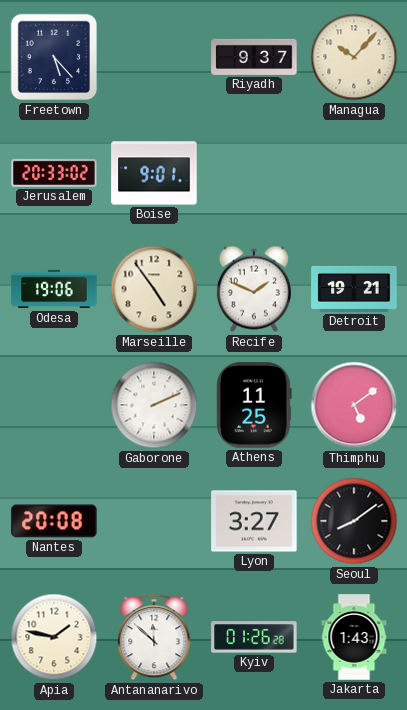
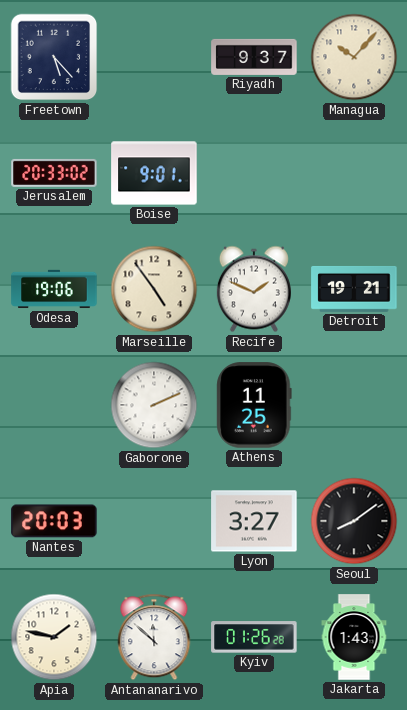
Thimphu: 5:09 -> none (354, 405)
Nantes: 20:08 -> 20:03 (54, 521)
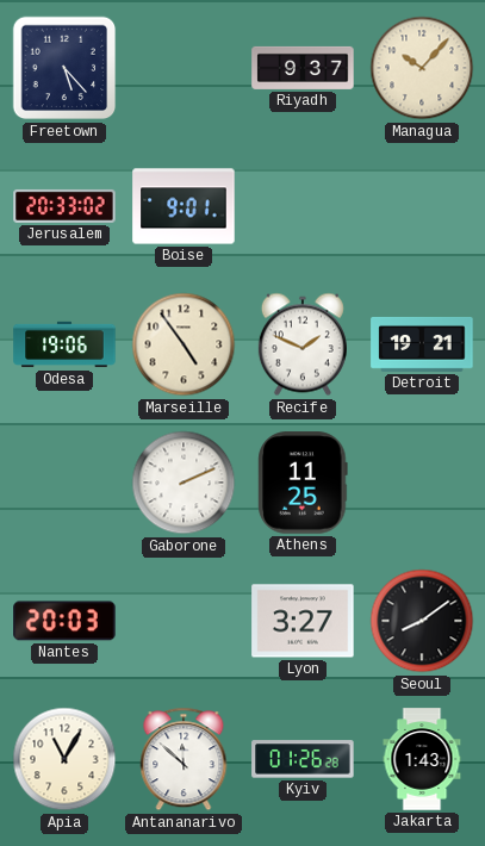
Apia: 1:47 -> 11:05 (64, 759)
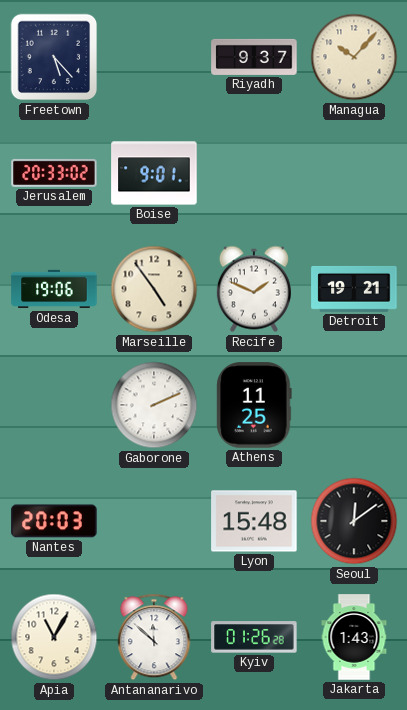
Lyon: 3:27 -> 15:48 (254, 521)
Seoul: 8:09 -> 12:09 (354, 521)
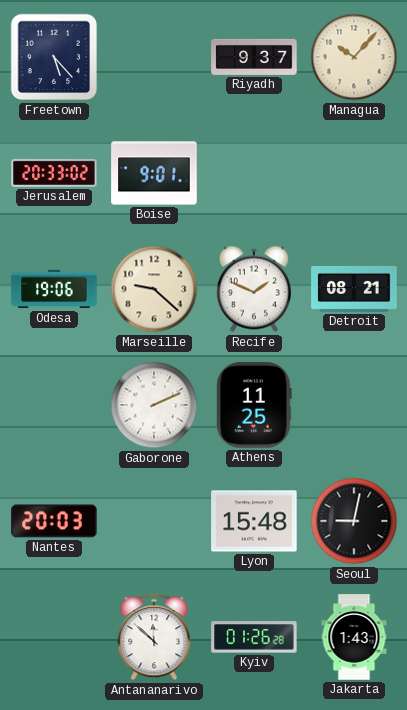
Marseille: 4:54 -> 9:22 (154, 289)
Detroit: 19:21 -> 08:21 (354, 289)
Seoul: 12:09 -> 9:02 (354, 521)
Apia: 11:05 -> none (54, 637)
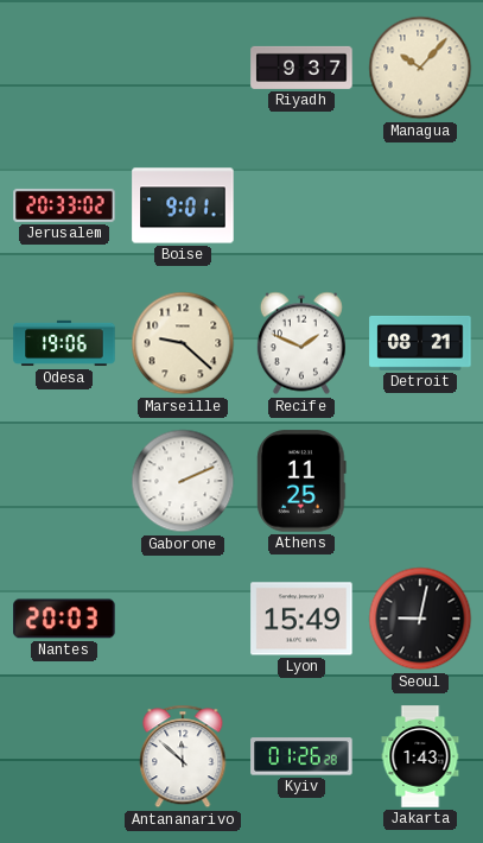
Freetown: 5:23 -> none (54, 57)
Lyon: 15:48 -> 15:49 (301, 619)
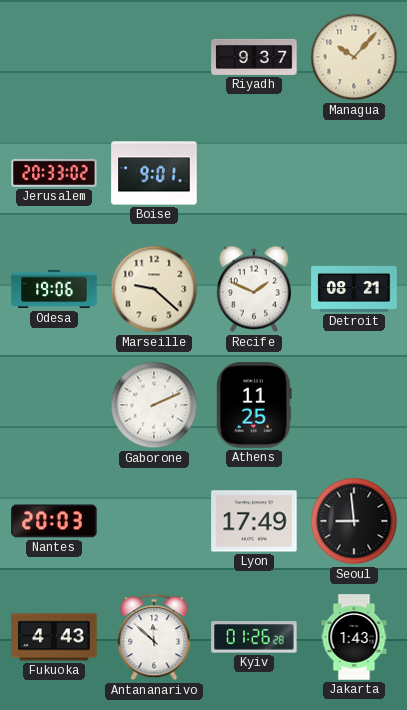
Lyon: 15:49 -> 17:49 (254, 521)
Seoul: 9:02 -> 8:59 (354, 521)
Fukuoka: none -> 4:43 (54, 637)
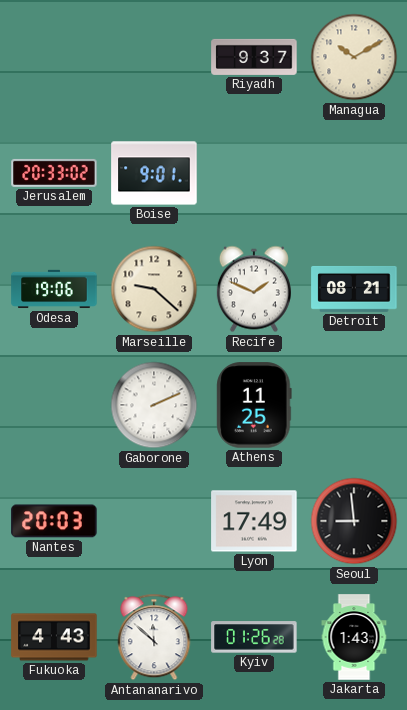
Managua: 10:07 -> 10:10 (354, 57)
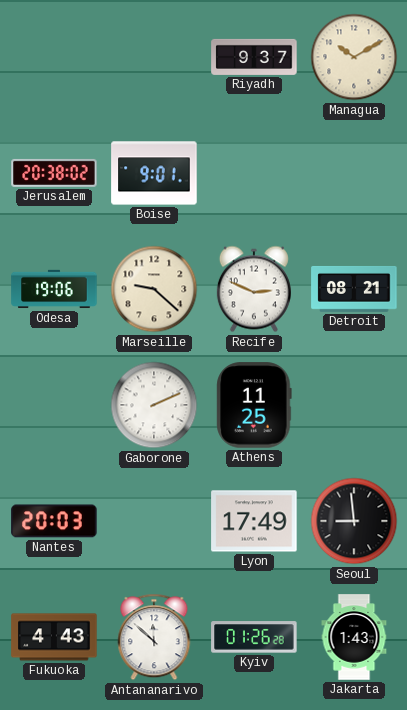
Jerusalem: 20:33 -> 20:38 (54, 173)
Recife: 1:49 -> 2:49 (254, 289)
